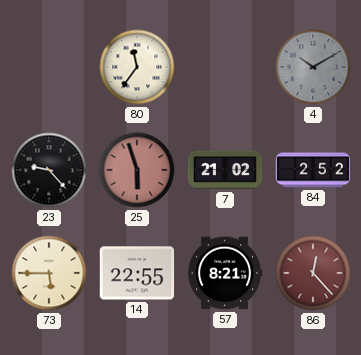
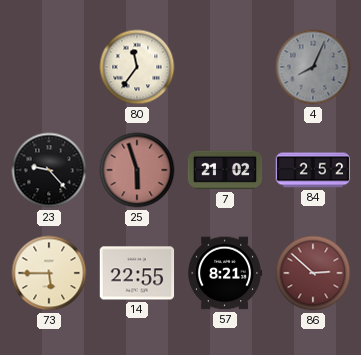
4: 10:10 -> 8:04 (313, 67)
86: 12:23 -> 2:52 (313, 273)
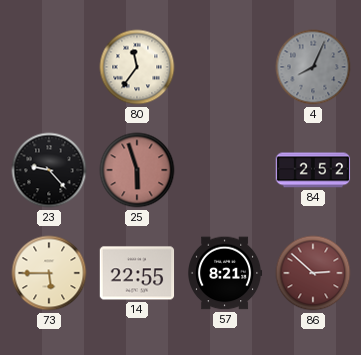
7: 21:02 -> none (225, 170)
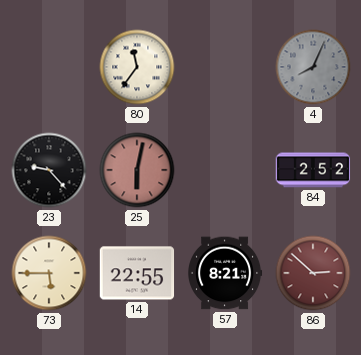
25: 5:57 -> 6:02 (137, 170)
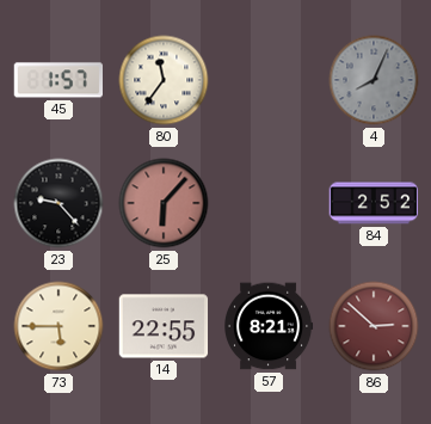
45: none -> 1:57 (57, 80)
25: 6:02 -> 6:07 (164, 203)
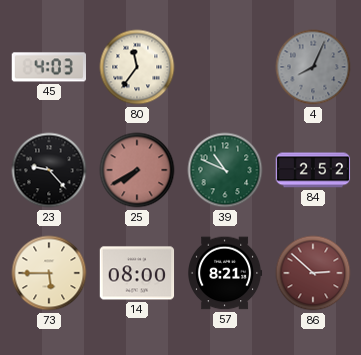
45: 1:57 -> 4:03 (48, 67)
25: 6:07 -> 7:40 (137, 170)
39: none -> 10:49 (225, 170)
14: 22:55 -> 08:00 (137, 273)
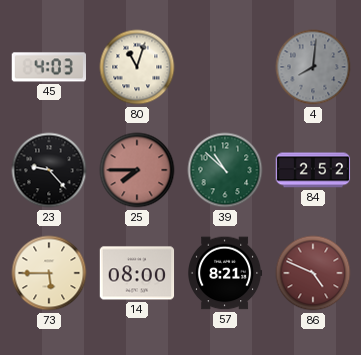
80: 11:36 -> 11:03 (137, 67)
4: 8:04 -> 8:01 (313, 67)
25: 7:40 -> 7:45 (137, 170)
39: 10:49 -> 10:52 (225, 170)
86: 2:52 -> 4:49 (313, 273)
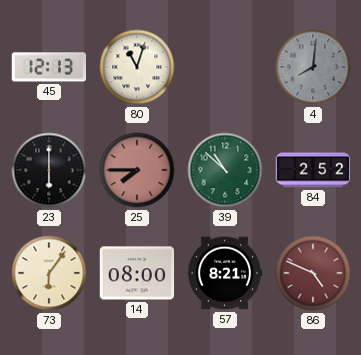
45: 4:03 -> 12:13 (48, 67)
23: 9:23 -> 6:00 (49, 170)
73: 5:45 -> 6:06 (49, 273)
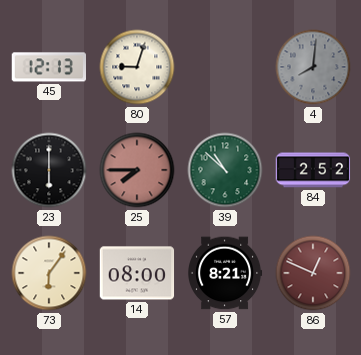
80: 11:03 -> 9:03 (137, 67)
86: 4:49 -> 12:49 (313, 273)
